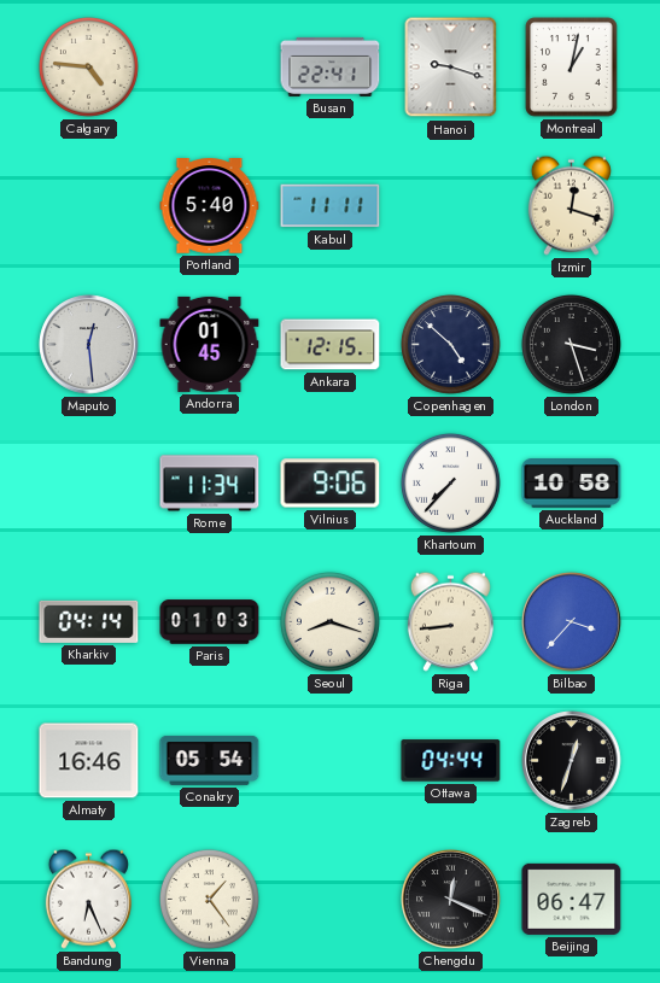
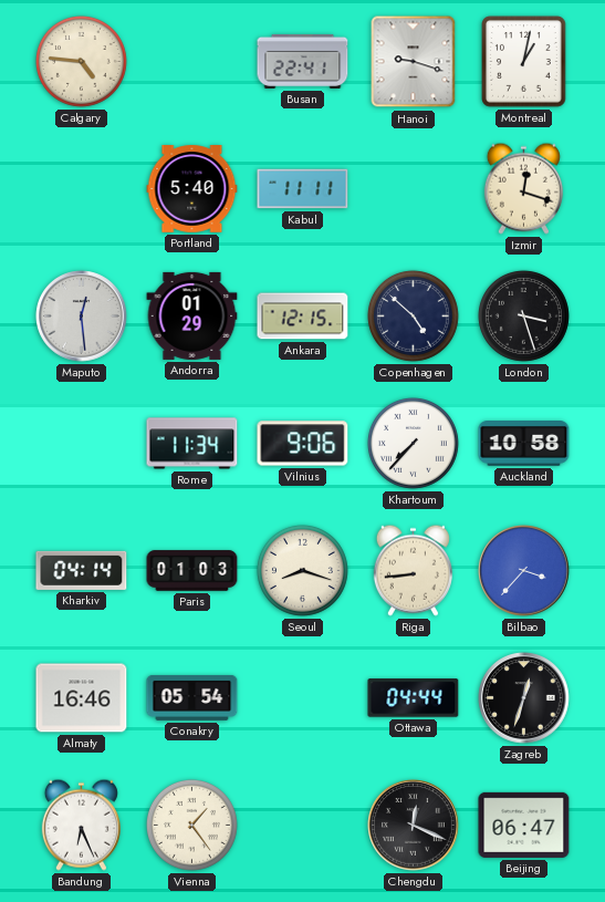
Andorra: 01:45 -> 01:29 (192, 315)
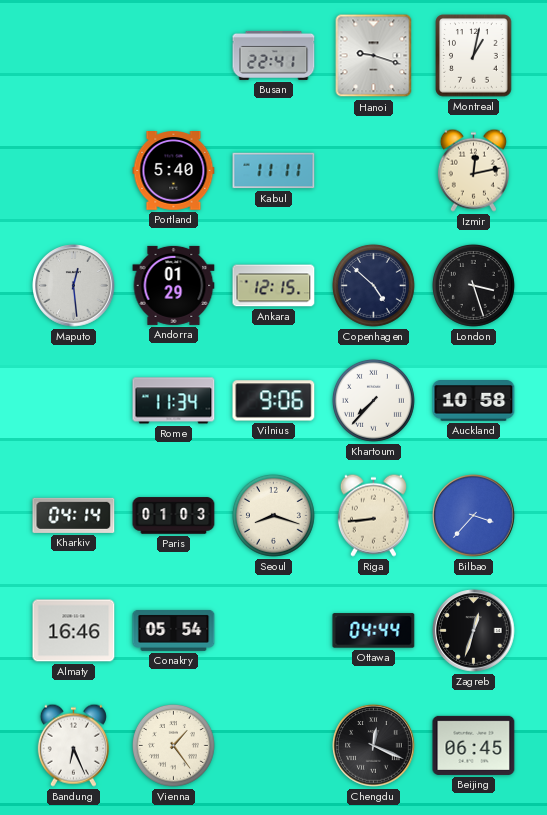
Calgary: 4:46 -> none (81, 61)
Izmir: 12:18 -> 12:13 (473, 170)
Beijing: 06:47 -> 06:45 (474, 745)
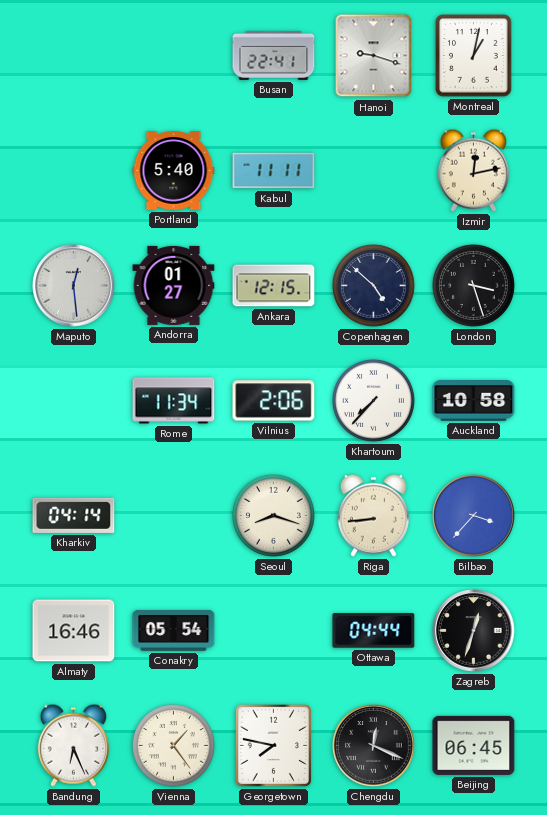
Andorra: 01:29 -> 01:27 (174, 285)
Vilnius: 9:06 -> 2:06 (274, 401)
Paris: 01:03 -> none (174, 516)
Georgetown: none -> 7:47 (273, 745)
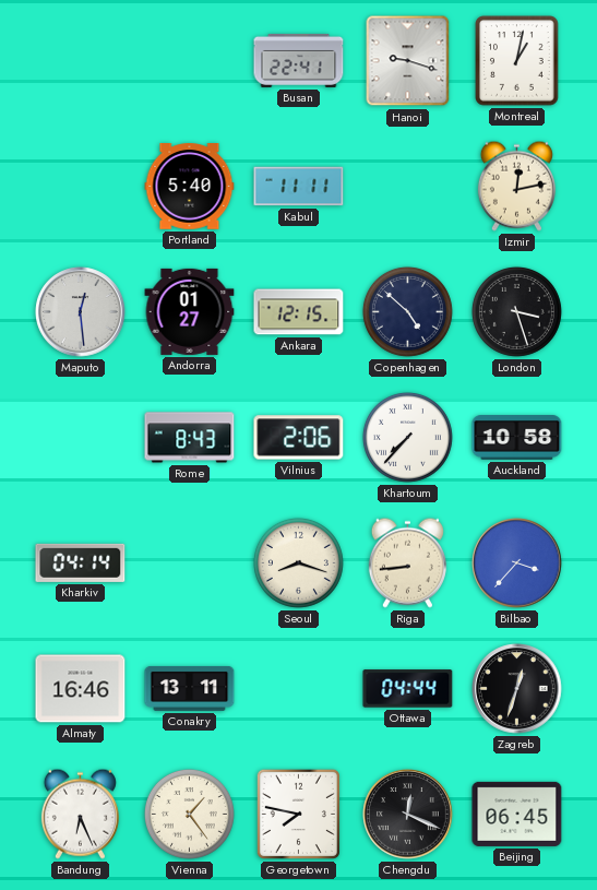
Rome: 11:34 -> 8:43 (190, 438)
Conakry: 05:54 -> 13:11 (190, 688)
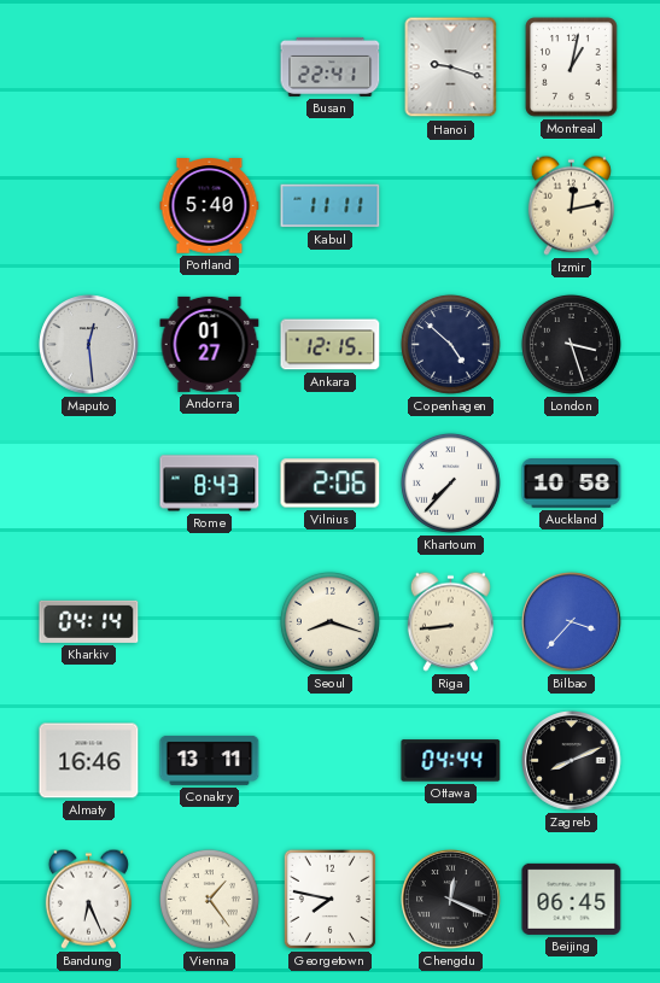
Zagreb: 12:33 -> 8:11 (572, 761)
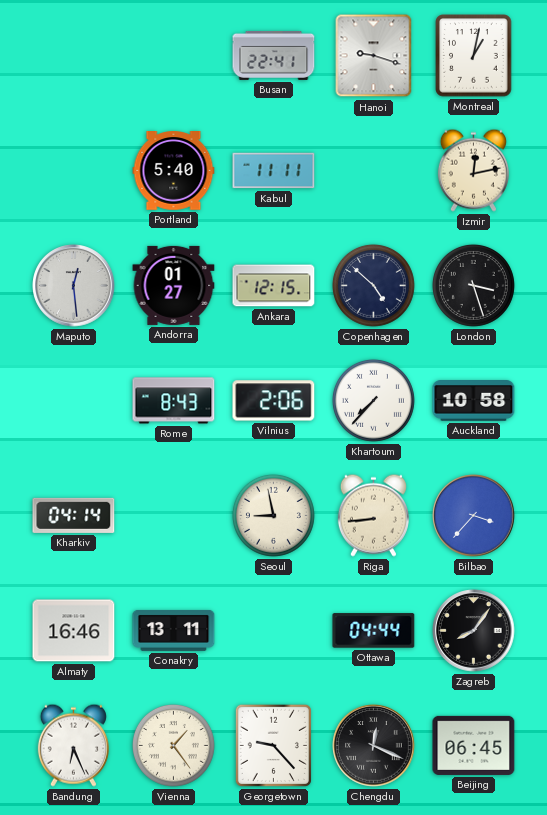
Seoul: 8:18 -> 8:58 (273, 515)
Zagreb: 8:11 -> 8:06 (474, 631)
Georgetown: 7:47 -> 9:23 (273, 745)
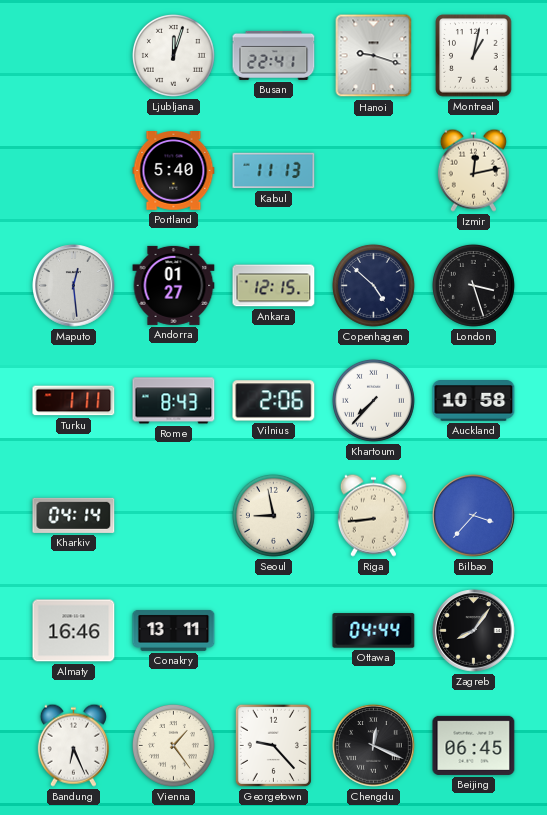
Ljubljana: none -> 12:03 (173, 55)
Kabul: 11:11 -> 11:13 (274, 171)
Turku: none -> 1:11 (74, 401)
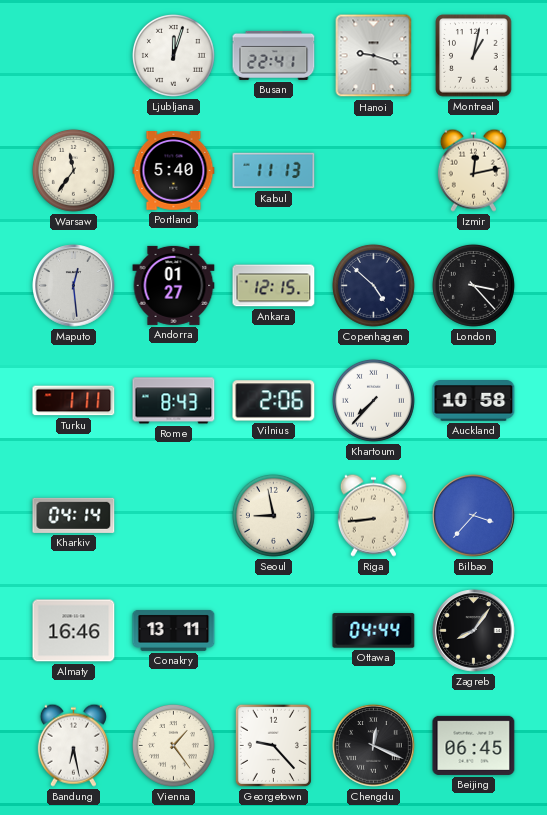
Warsaw: none -> 11:36 (73, 170)
London: 3:27 -> 3:23 (473, 285)
Bandung: 6:26 -> 6:28 (73, 745)
